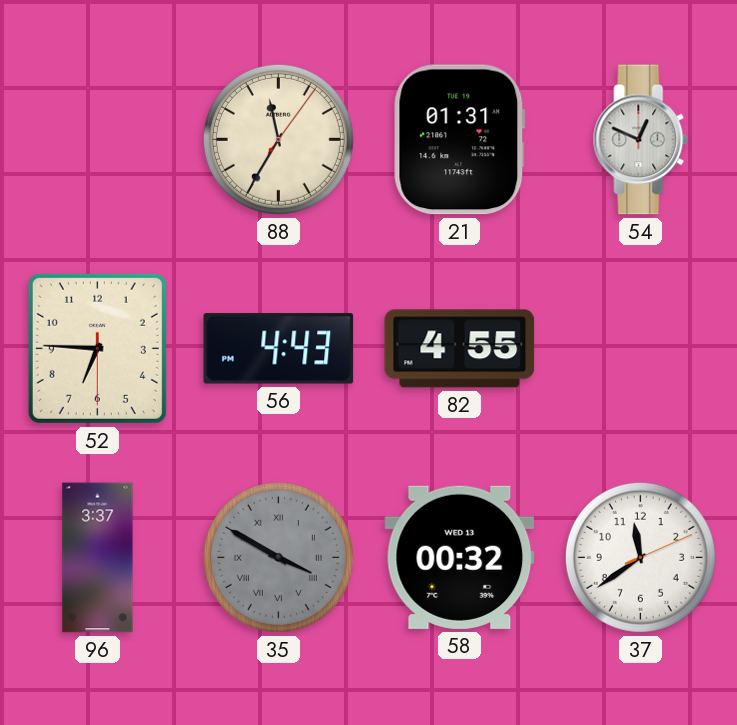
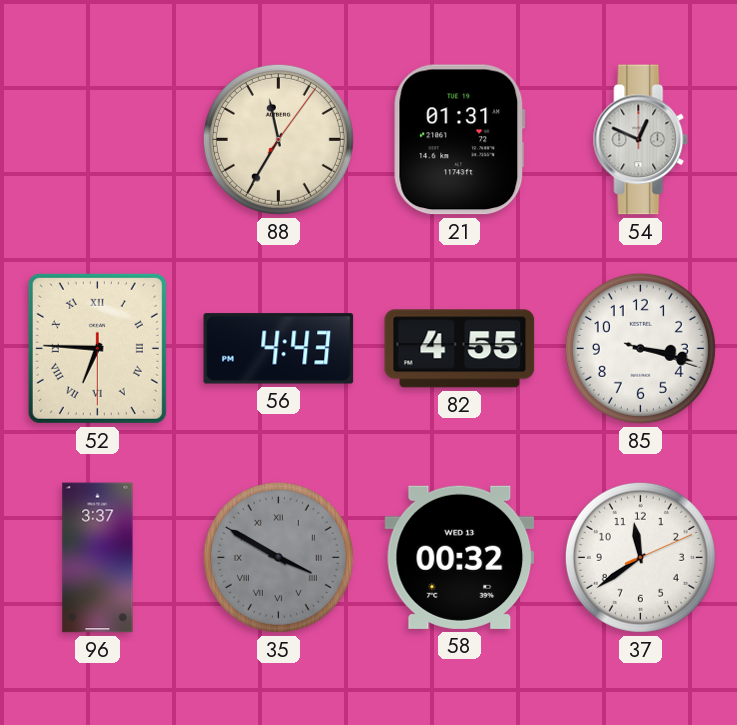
52 numerals: Arabic -> Roman (97, 348)
85: none -> 3:17 (640, 348)
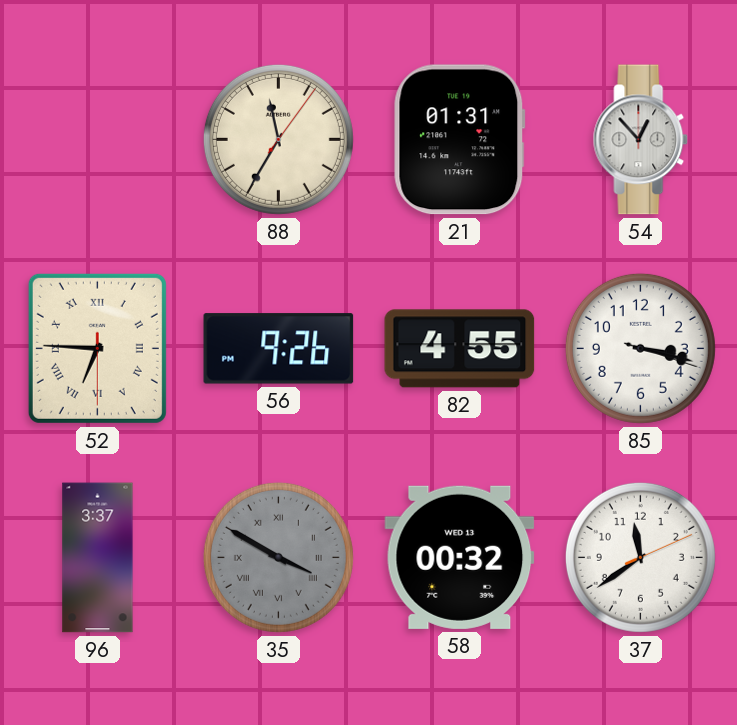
54: 12:49 -> 12:53 (641, 140)
56: 4:43 -> 9:26 (279, 349)
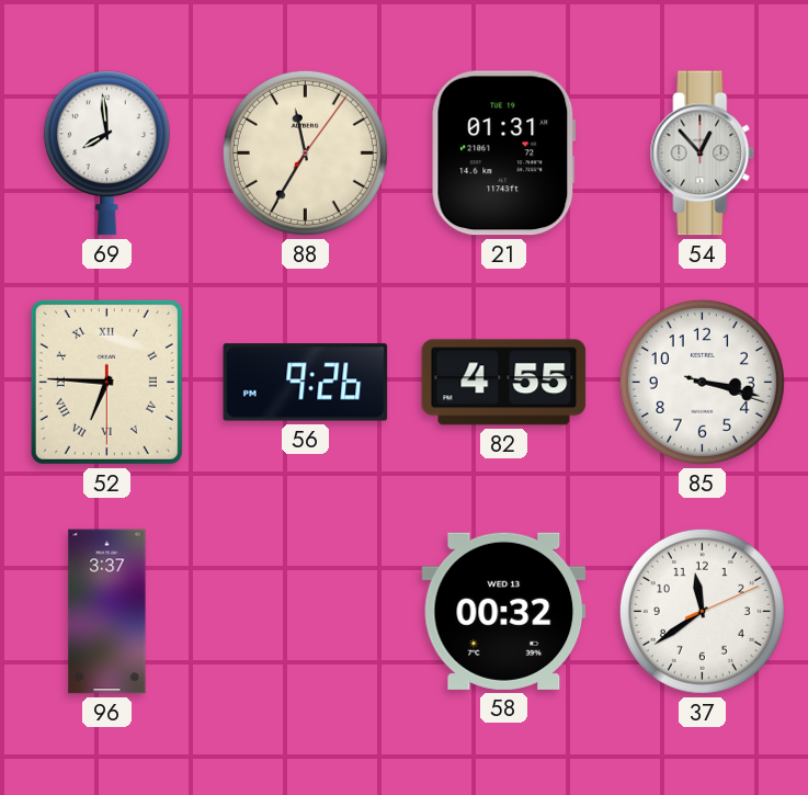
69: none -> 7:59 (106, 154)
35: 3:50 -> none (278, 557)
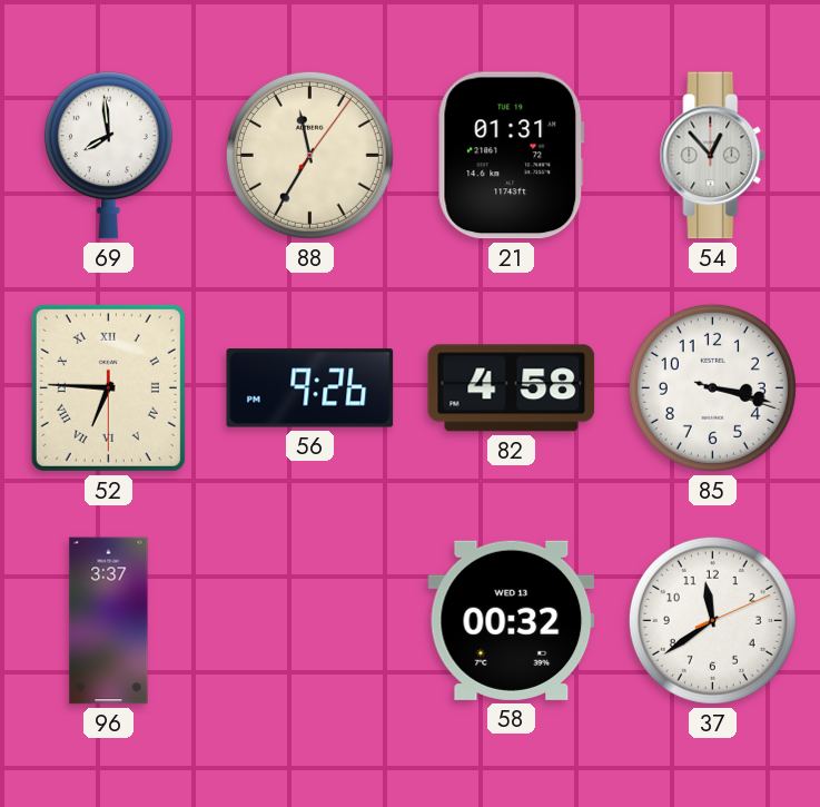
82: 4:55 -> 4:58 (512, 388)
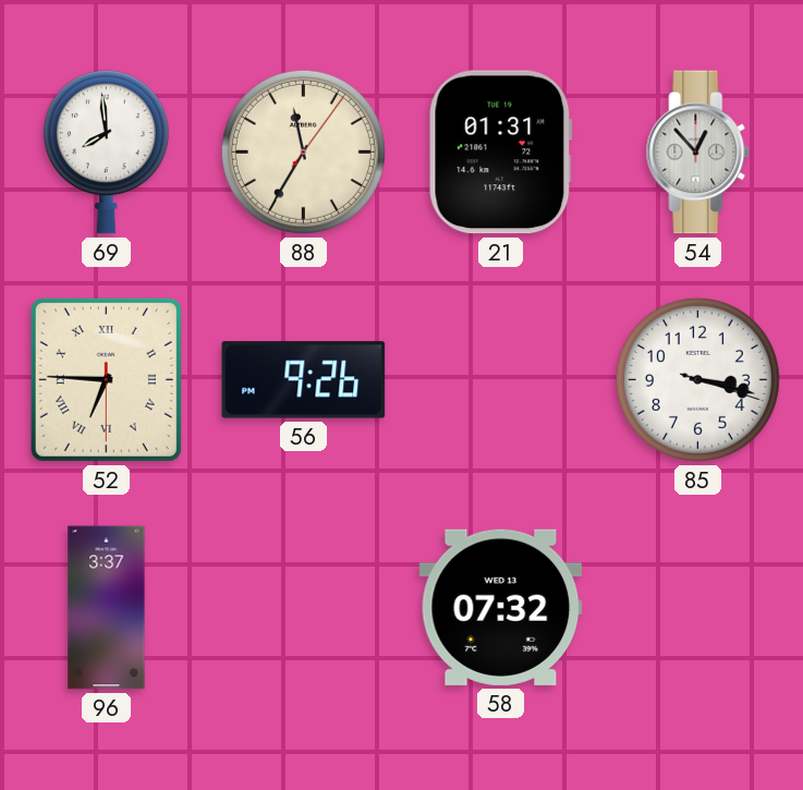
82: 4:58 -> none (512, 388)
58: 00:32 -> 07:32 (501, 607)
37: 11:39 -> none (712, 620)
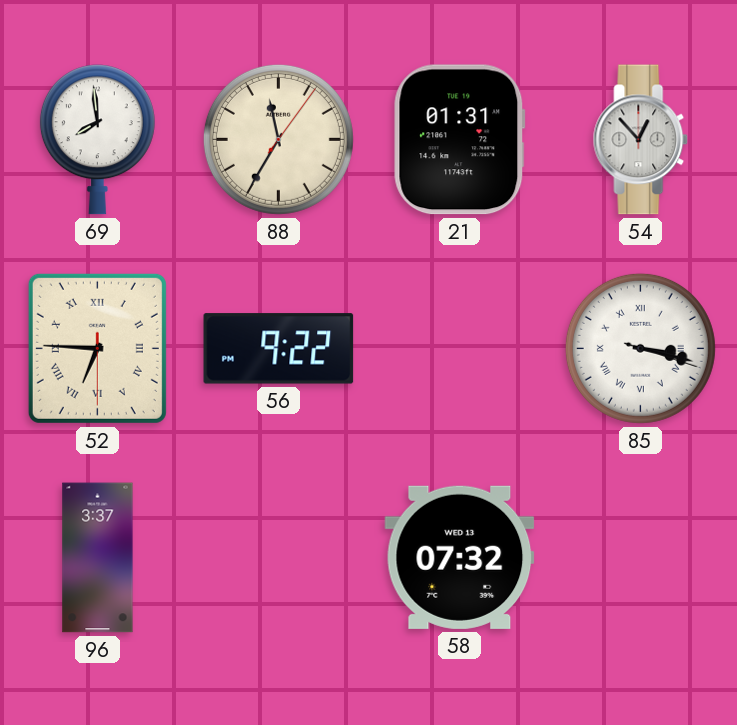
56: 9:26 -> 9:22 (279, 349)
85 numerals: Arabic -> Roman (640, 348)
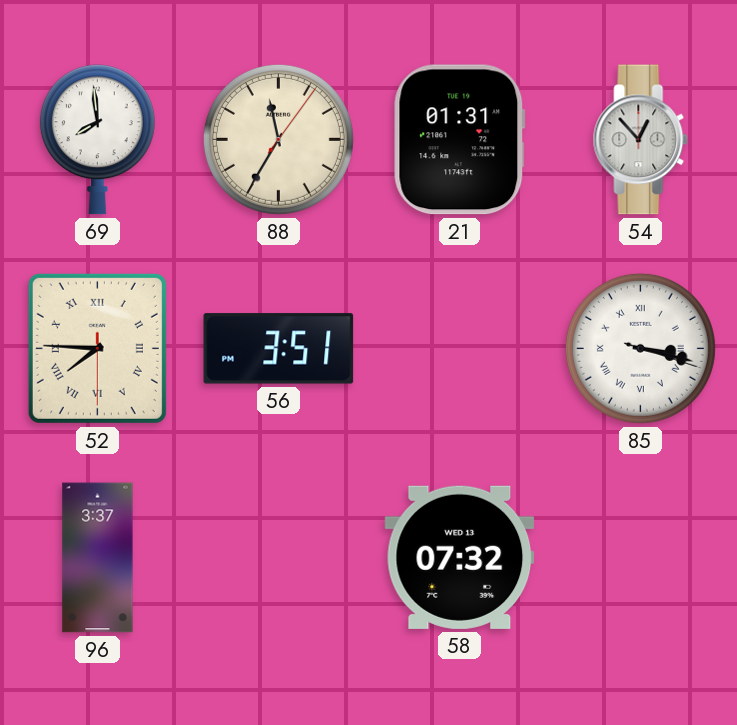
52: 6:45 -> 7:45 (97, 348)
56: 9:22 -> 3:51 (279, 349)
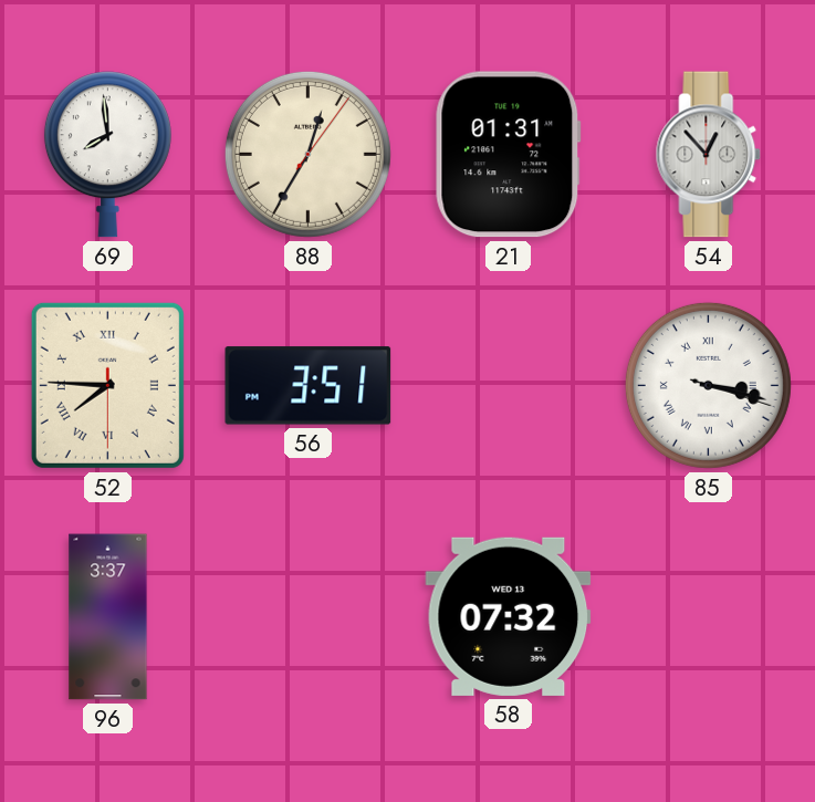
88: 11:35 -> 12:35 (307, 154)
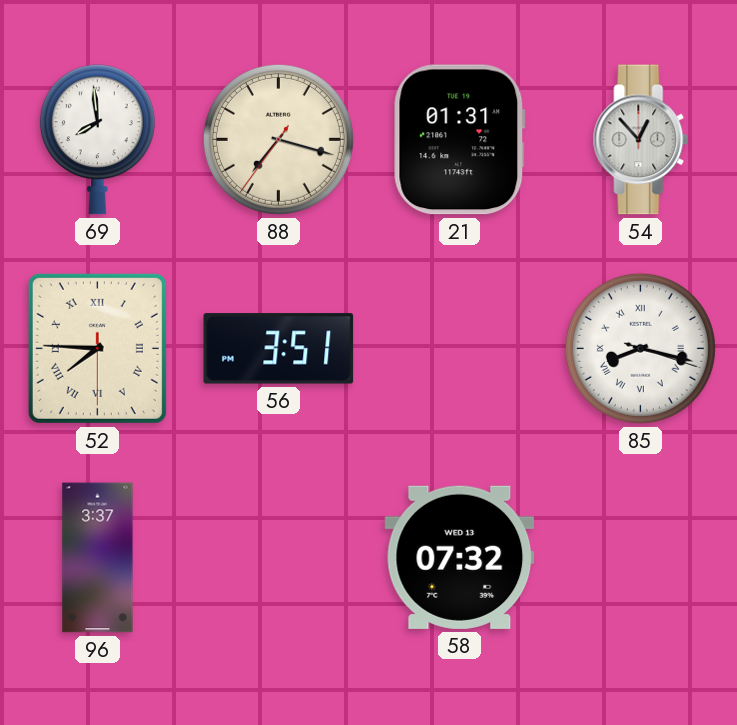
88: 12:35 -> 7:17 (278, 139)
85: 3:17 -> 8:17 (640, 348)
